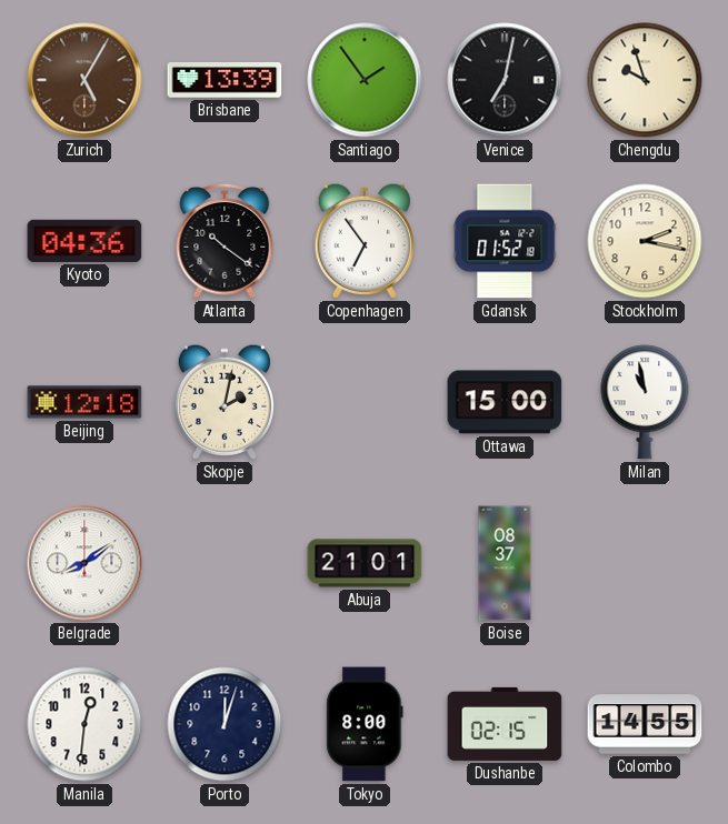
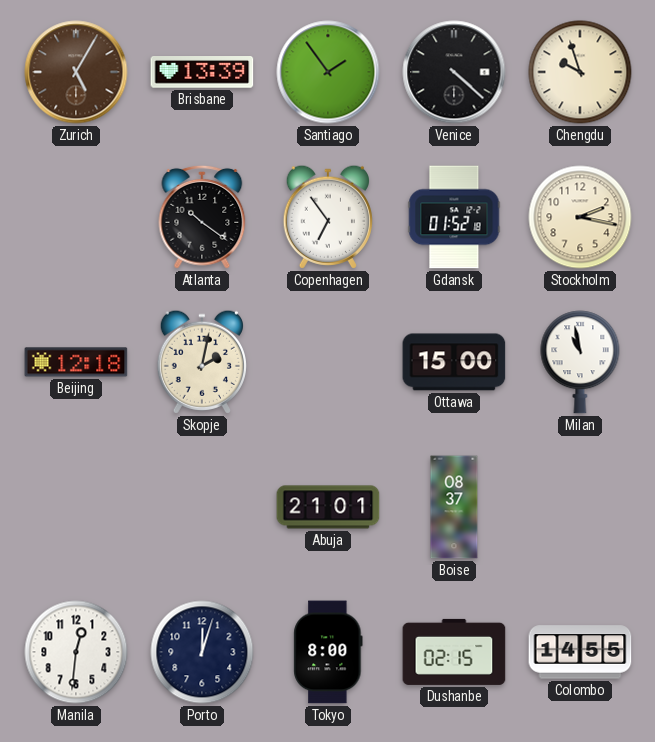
Venice: 7:02 -> 4:22 (454, 72)
Kyoto: 04:36 -> none (84, 241)
Belgrade: 8:09 -> none (84, 563)
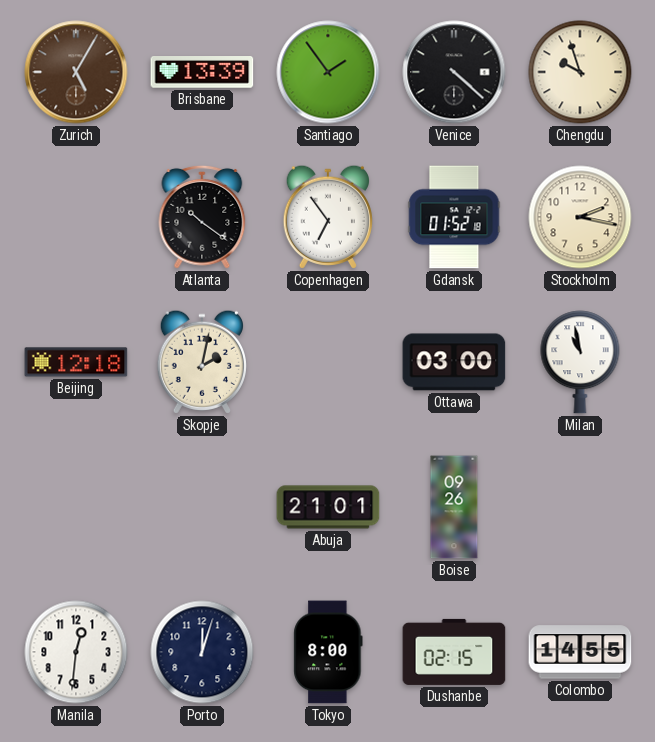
Ottawa: 15:00 -> 03:00 (454, 362)
Boise: 08:37 -> 09:26 (454, 507)
